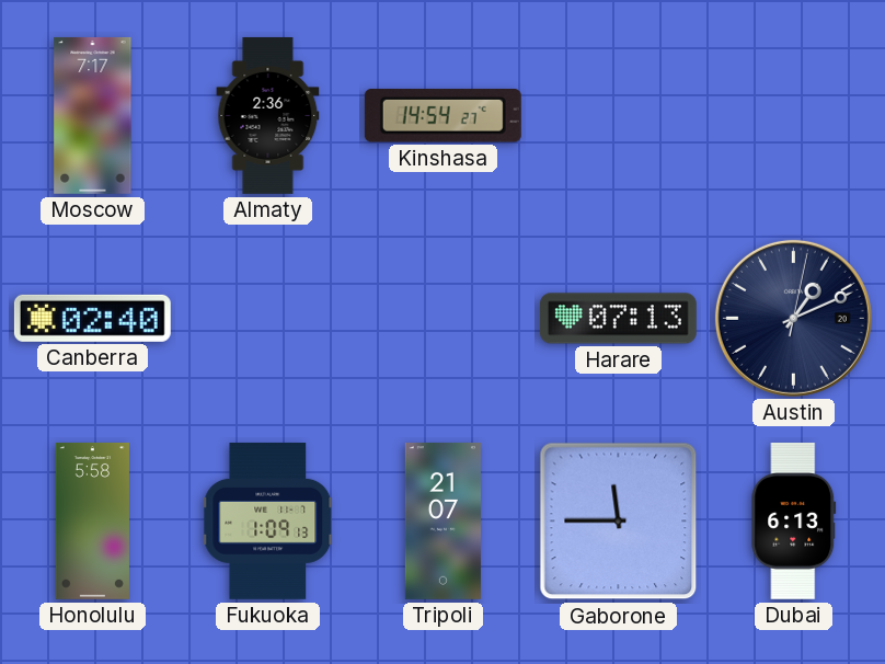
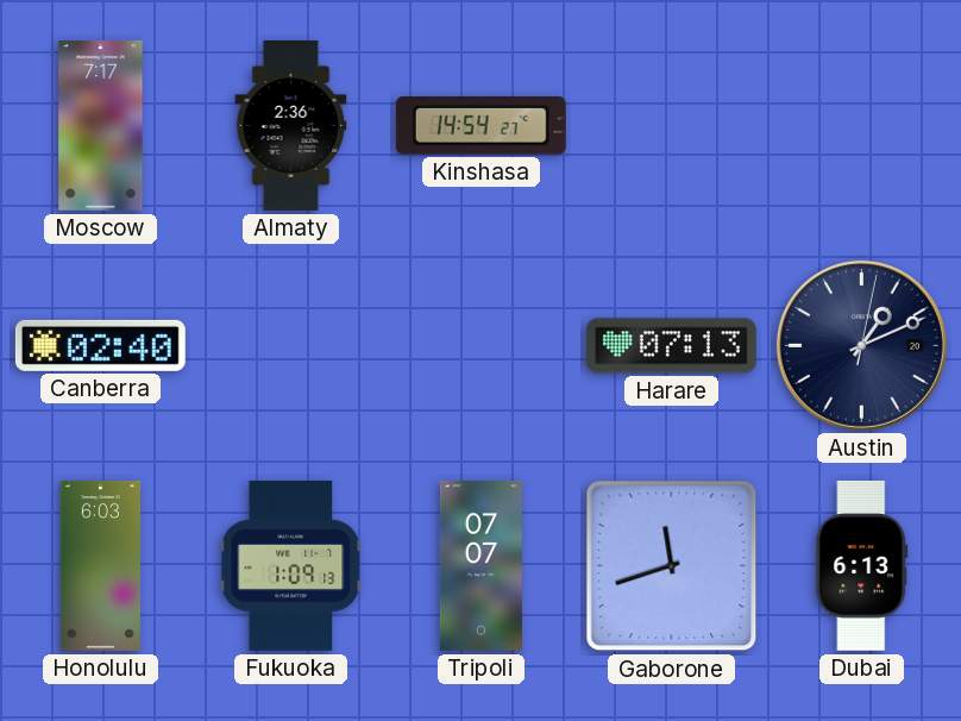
Honolulu: 5:58 -> 6:03 (100, 565)
Tripoli: 21:07 -> 07:07 (480, 565)
Gaborone: 11:45 -> 11:42 (672, 566)
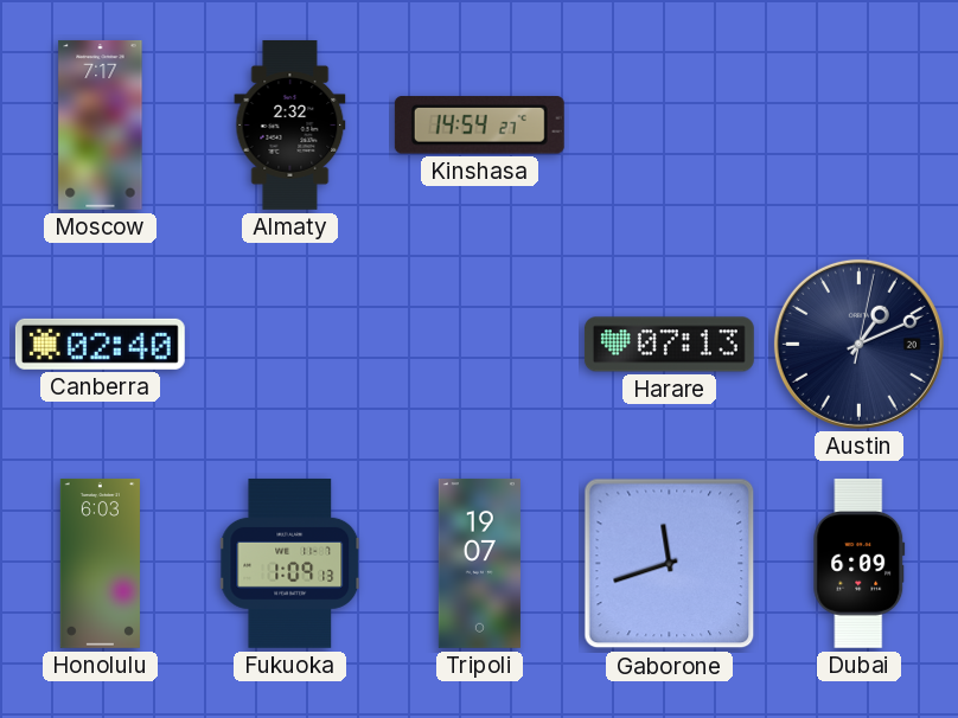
Almaty: 2:36 -> 2:32 (290, 124)
Tripoli: 07:07 -> 19:07 (479, 563)
Dubai: 6:13 -> 6:09 (860, 563)
